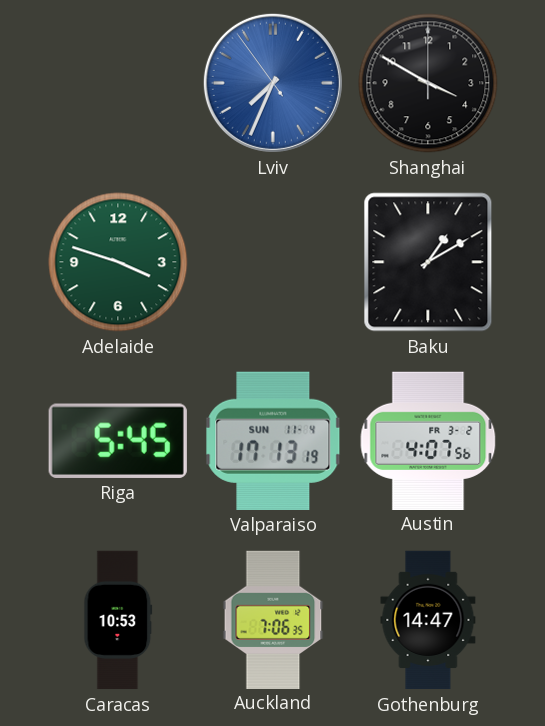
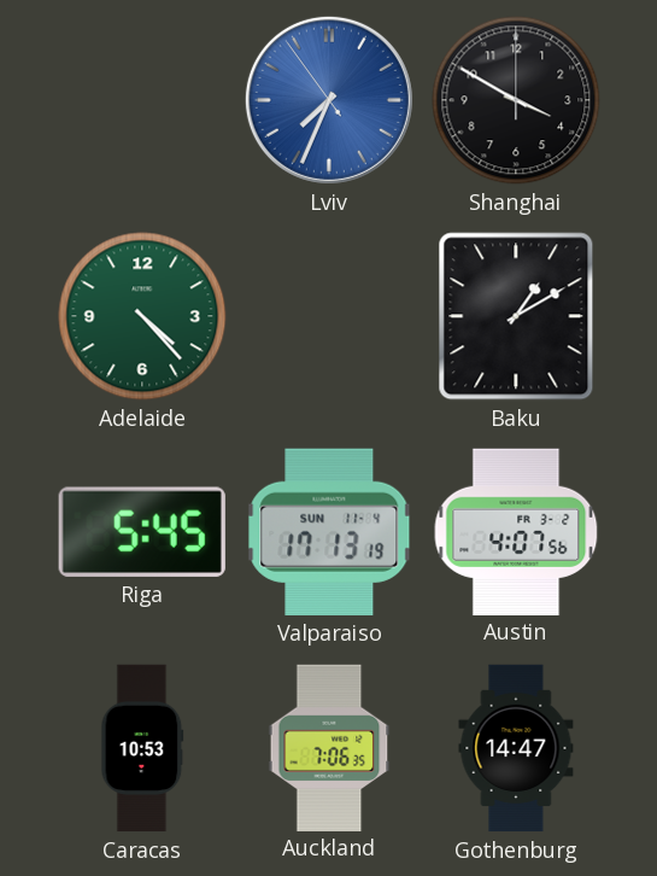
Adelaide: 3:48 -> 4:23 (142, 316)
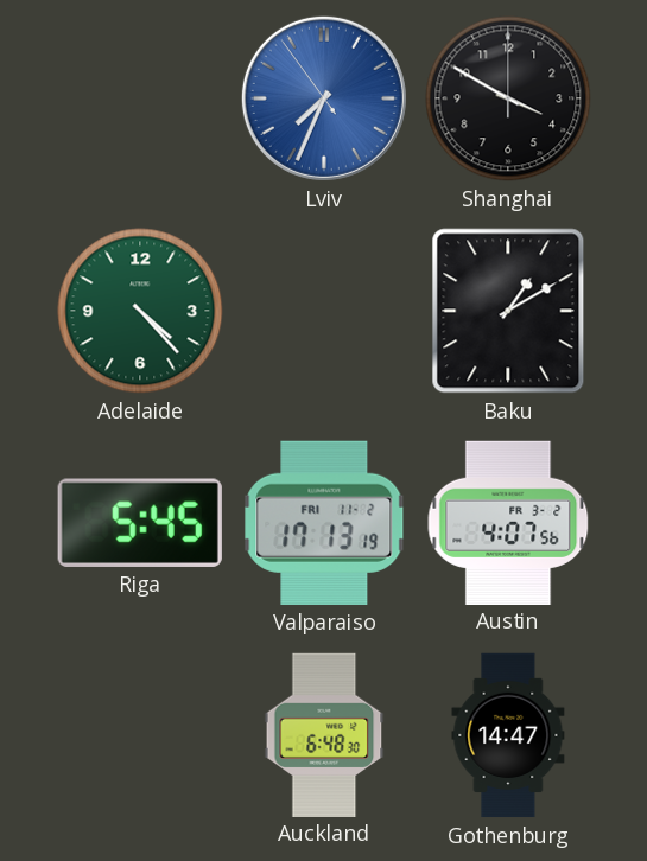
Valparaiso date: SUN 11-4 -> FRI 11-2 (324, 523)
Caracas: 10:53 -> none (142, 748)
Auckland: 7:06 -> 6:48 (324, 734)
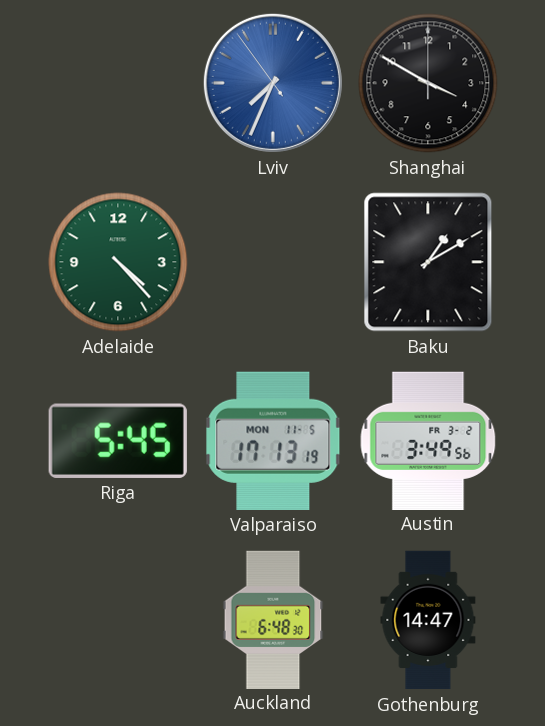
Valparaiso date: FRI 11-2 -> MON 11-5 (273, 441)
Austin: 4:07 -> 3:49 (428, 440)
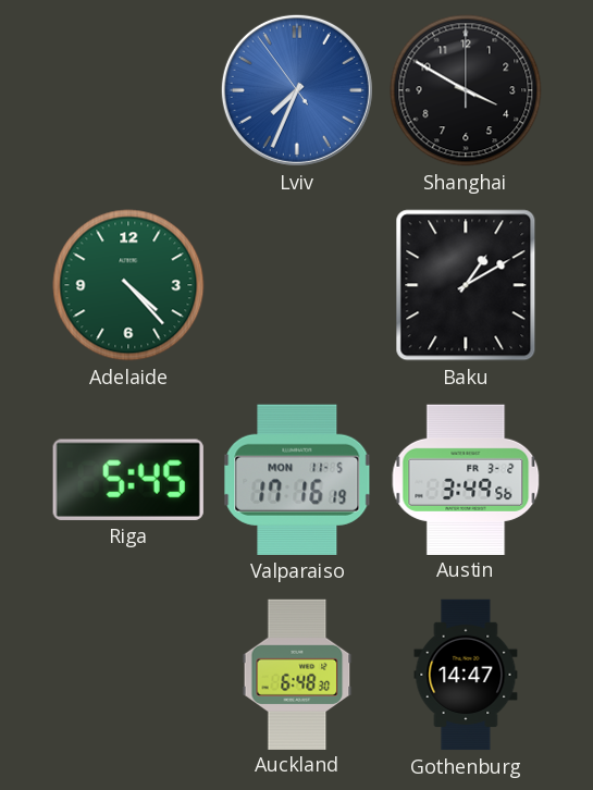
Valparaiso: 17:13 -> 17:16 (297, 480)
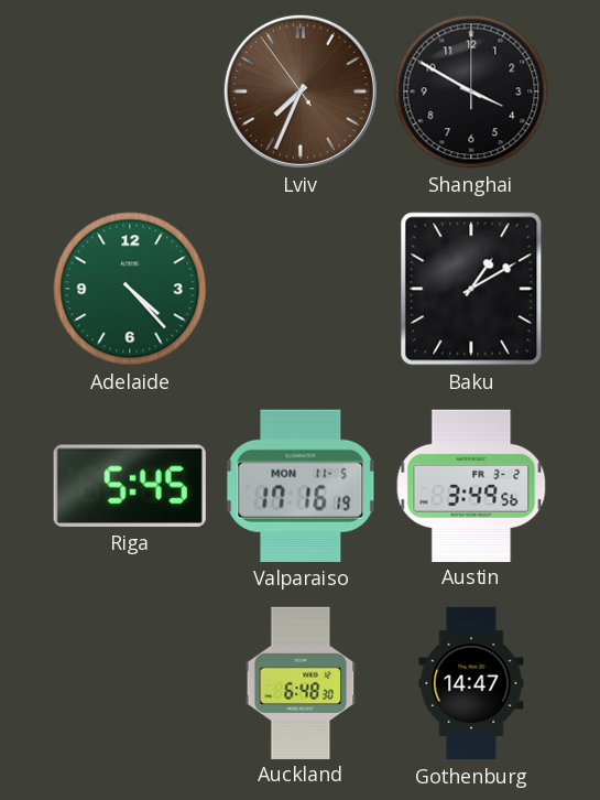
Lviv dial: blue -> brown (301, 91)
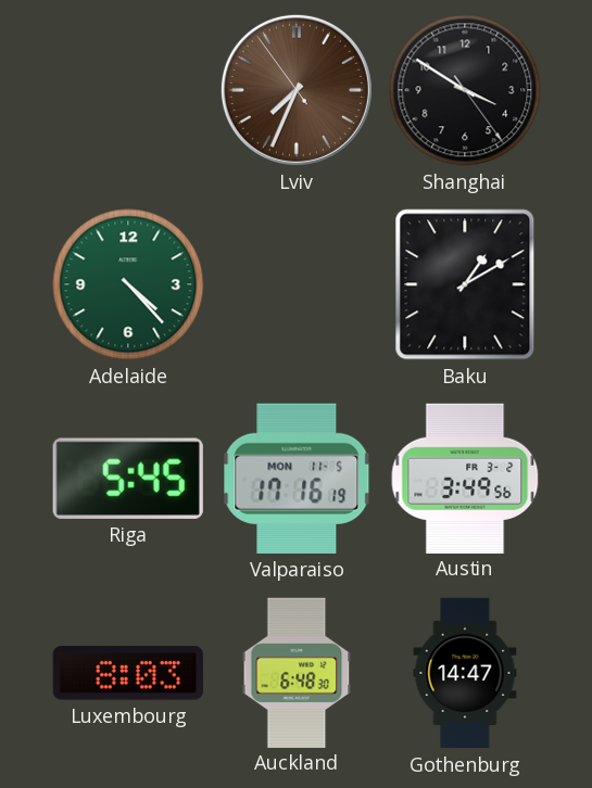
Shanghai: 3:50:00 -> 3:50:24 (465, 90)
Luxembourg: none -> 8:03 (128, 673)
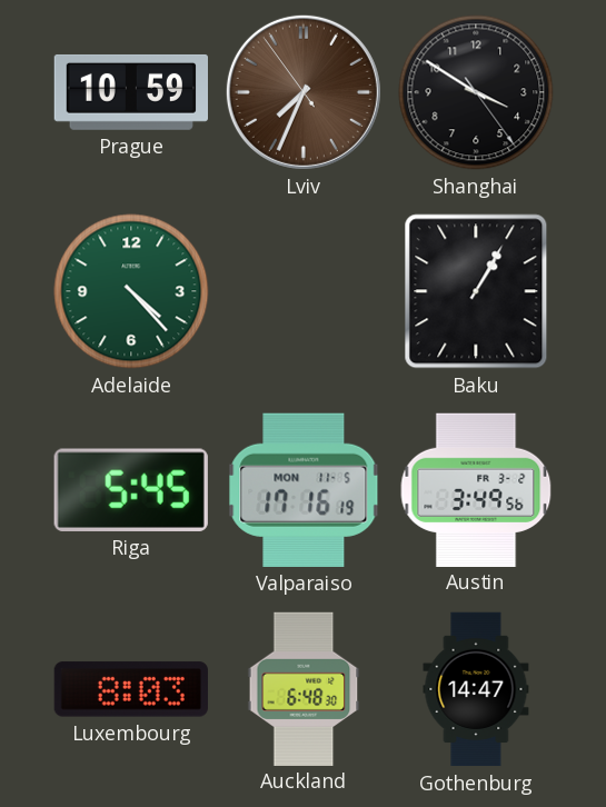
Prague: none -> 10:59 (130, 92)
Baku: 1:10 -> 1:05 (476, 291)
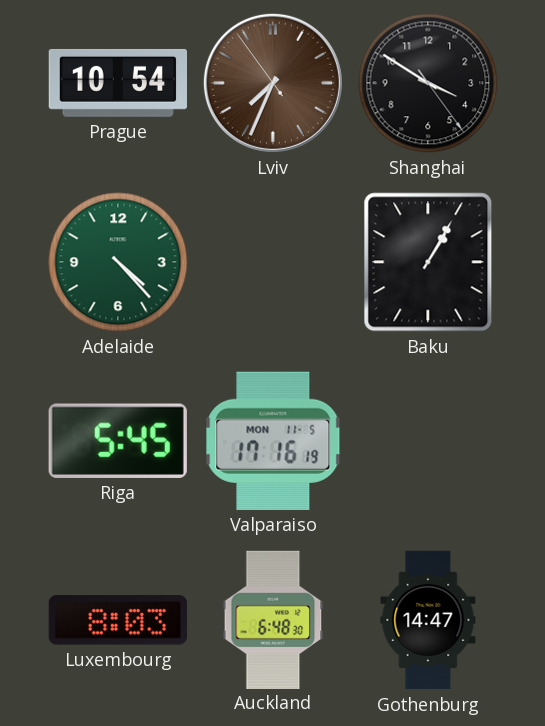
Prague: 10:59 -> 10:54 (117, 83)
Austin: 3:49 -> none (476, 489)
